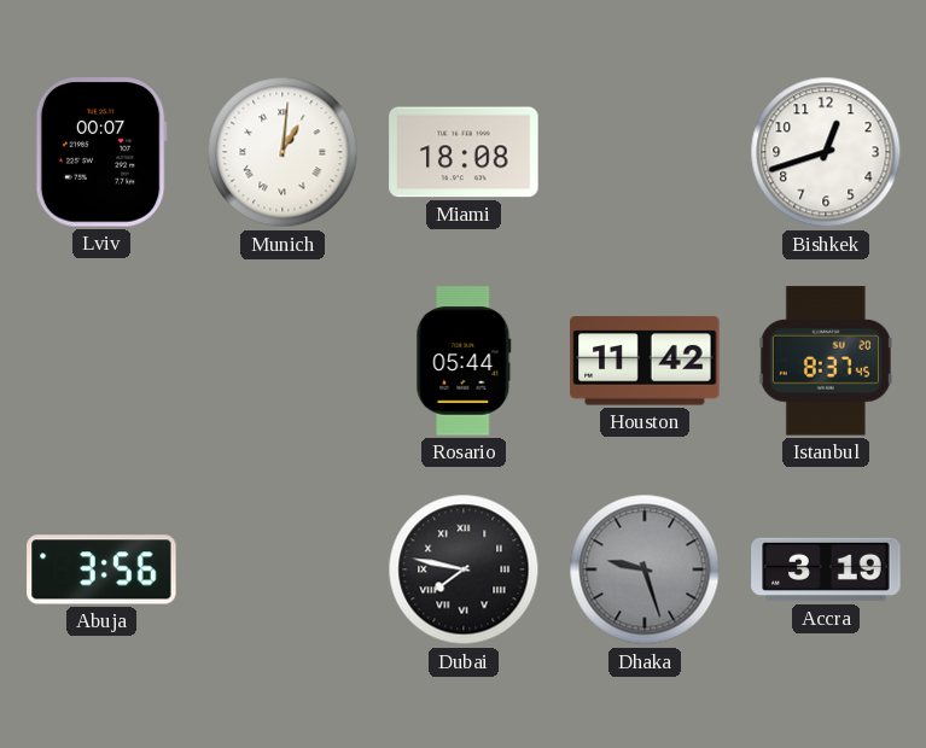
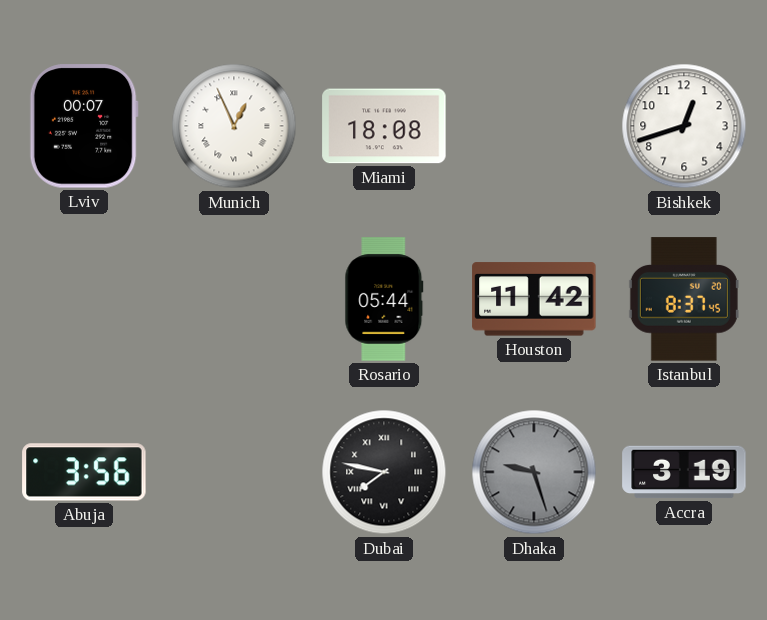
Munich: 1:01 -> 12:56 (234, 126)
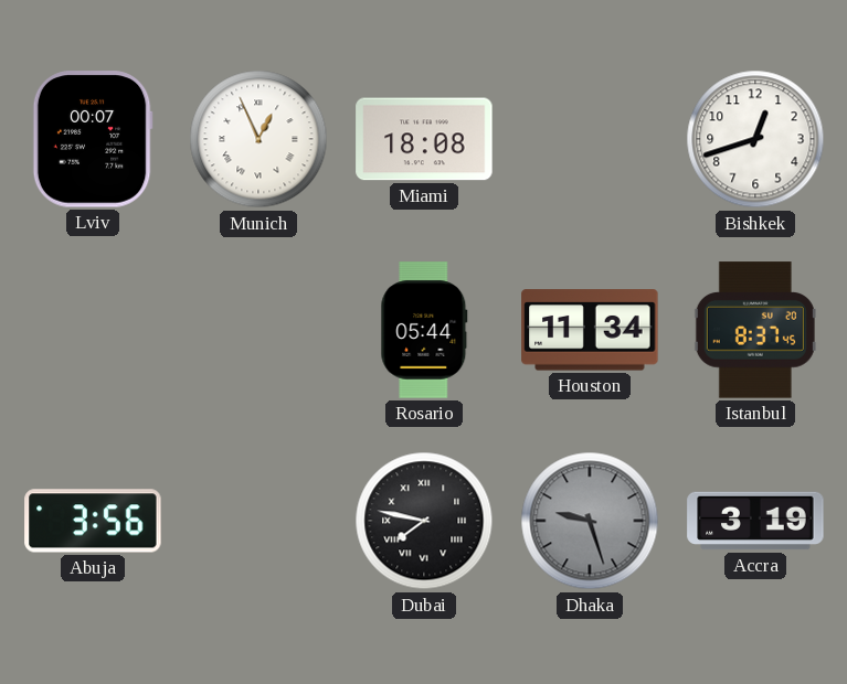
Houston: 11:42 -> 11:34 (590, 330)
